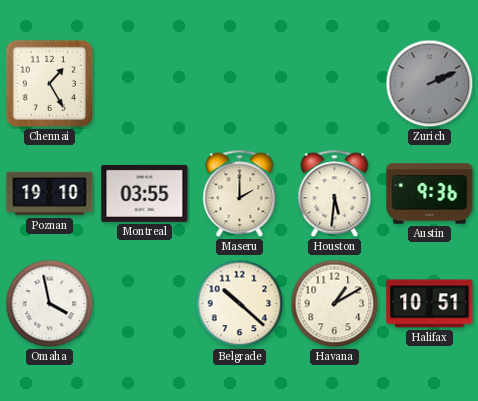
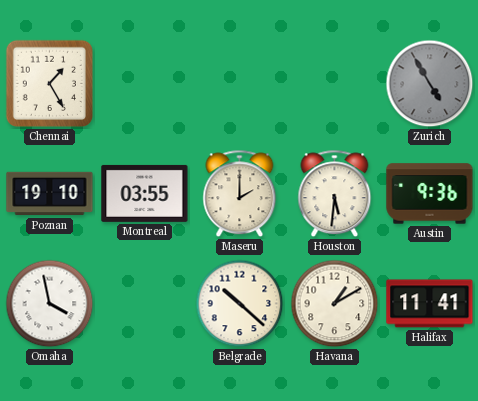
Zurich: 2:11 -> 4:55 (430, 84)
Halifax: 10:51 -> 11:41 (430, 304)
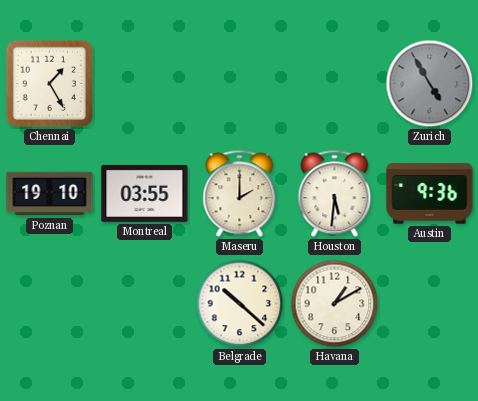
Omaha: 3:58 -> none (50, 304)
Halifax: 11:41 -> none (430, 304)
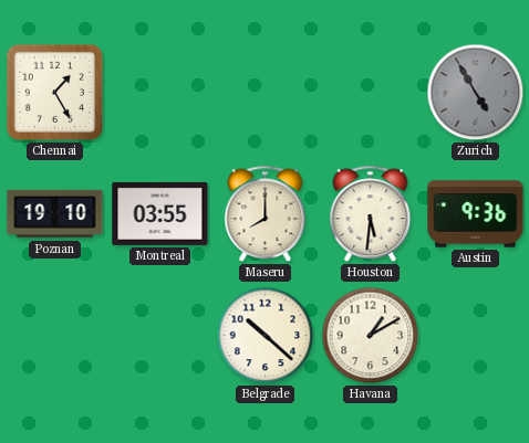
Maseru: 2:00 -> 8:00 (266, 214)
